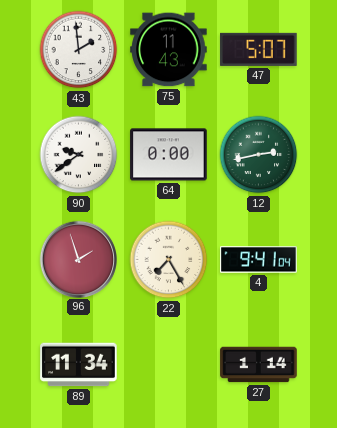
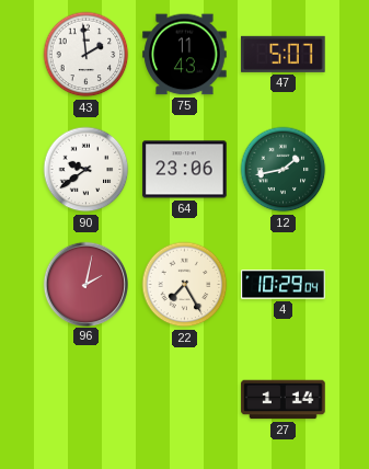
64: 0:00 -> 23:06 (185, 170)
12: 2:43 -> 1:43 (284, 170)
96: 1:57 -> 2:02 (85, 284)
4: 9:41 -> 10:29 (284, 285)
89: 11:34 -> none (79, 365)
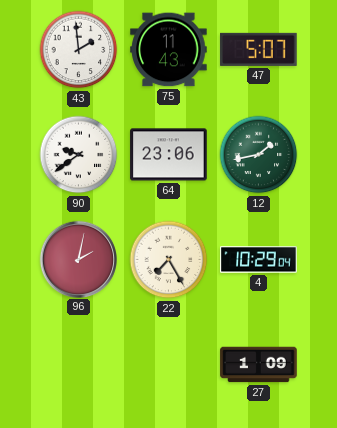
27: 1:14 -> 1:09 (259, 365)
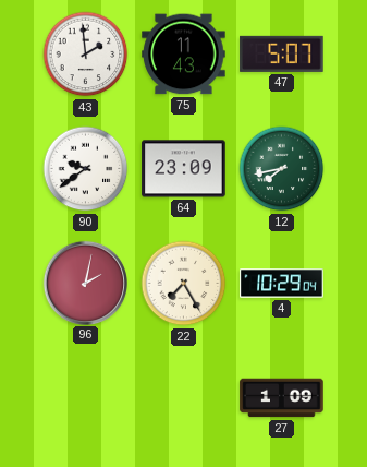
64: 23:06 -> 23:09 (184, 169)
12: 1:43 -> 7:43 (282, 169)
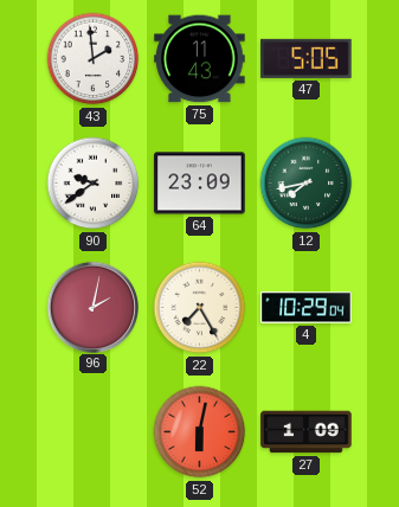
47: 5:07 -> 5:05 (307, 58)
52: none -> 6:02 (200, 432)
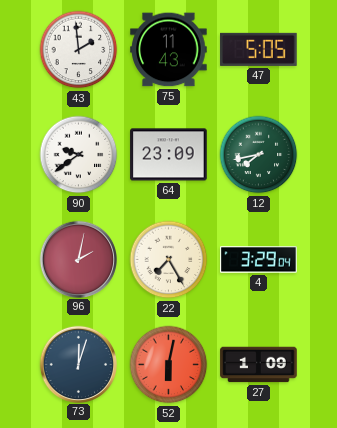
4: 10:29 -> 3:29 (259, 260)
73: none -> 12:03 (78, 364)
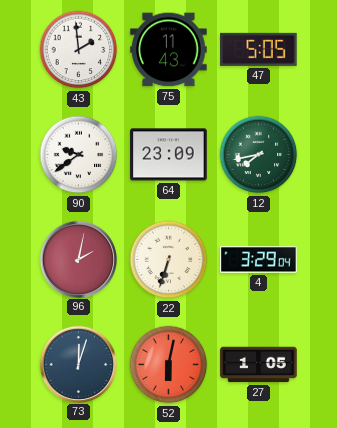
22: 7:25 -> 6:33 (169, 260)
27: 1:09 -> 1:05 (259, 365)
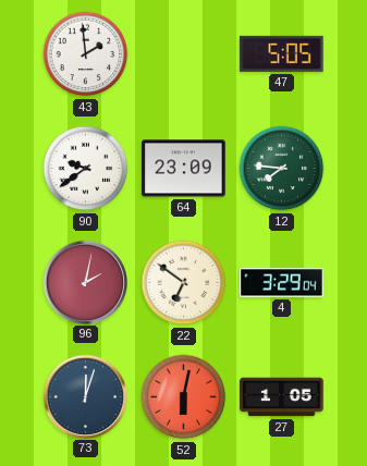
75: 11:43 -> none (169, 50)
12: 7:43 -> 7:46 (282, 169)
22: 6:33 -> 6:51 (184, 283)
